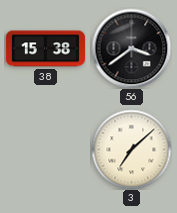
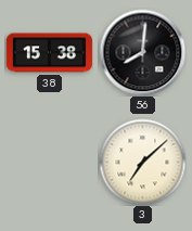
56: 3:39 -> 8:01 (142, 52)
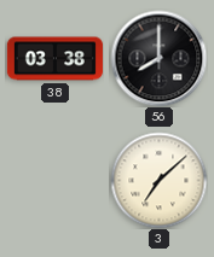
38: 15:38 -> 03:38 (54, 59)
56: 8:01 -> 8:00 (158, 58)
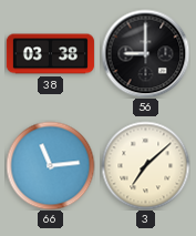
56: 8:00 -> 9:00 (145, 53)
66: none -> 11:14 (50, 165)
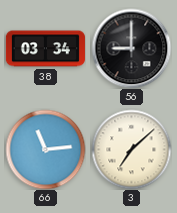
38: 03:38 -> 03:34 (45, 49)
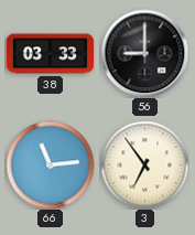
38: 03:34 -> 03:33 (50, 54)
3: 7:08 -> 6:54 (144, 164)
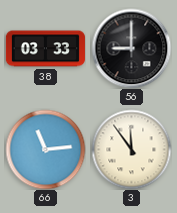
3: 6:54 -> 11:54 (131, 149)
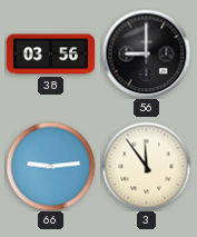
38: 03:33 -> 03:56 (50, 55)
66: 11:14 -> 9:14 (50, 166)
